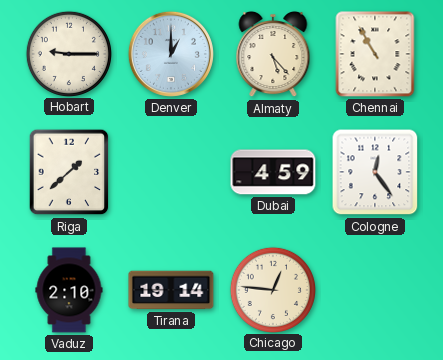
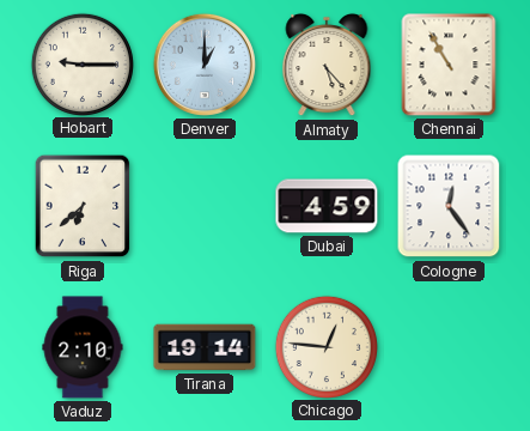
Riga: 1:38 -> 6:38 (83, 206)
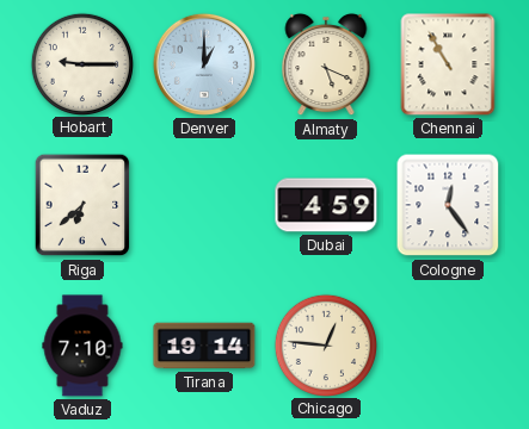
Almaty: 5:23 -> 5:19 (326, 64)
Vaduz: 2:10 -> 7:10 (82, 346)
